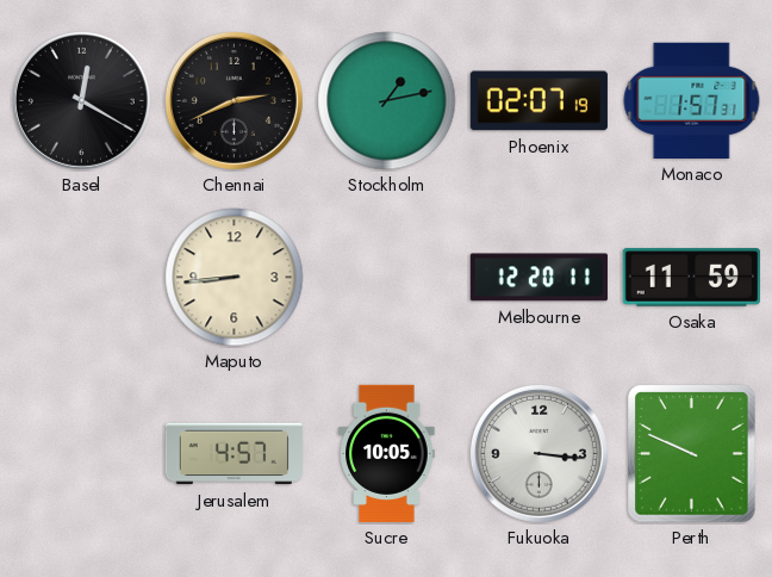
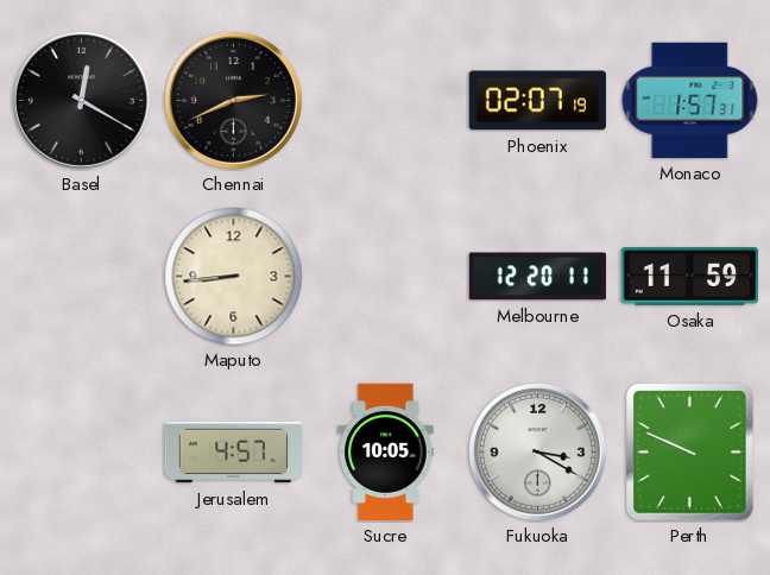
Stockholm: 1:13 -> none (387, 101)
Fukuoka: 3:16 -> 3:20 (537, 451)
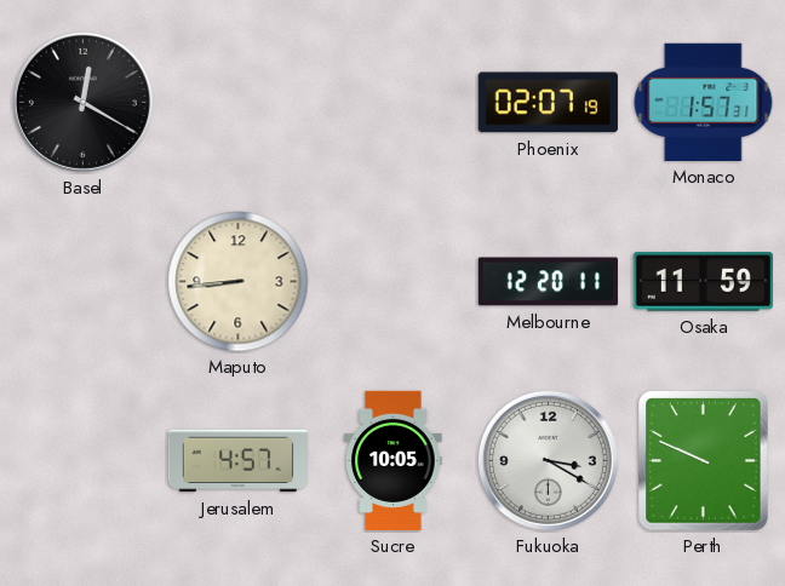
Chennai: 2:41 -> none (233, 100)
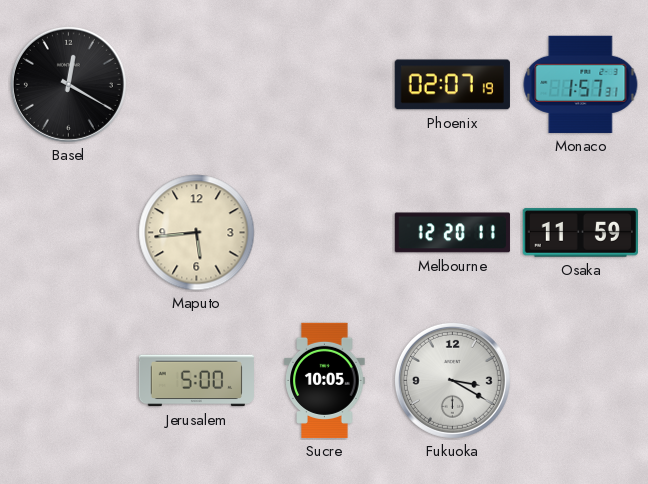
Maputo: 8:44 -> 5:44 (197, 233)
Jerusalem: 4:57 -> 5:00 (196, 381)
Perth: 9:49 -> none (704, 461)
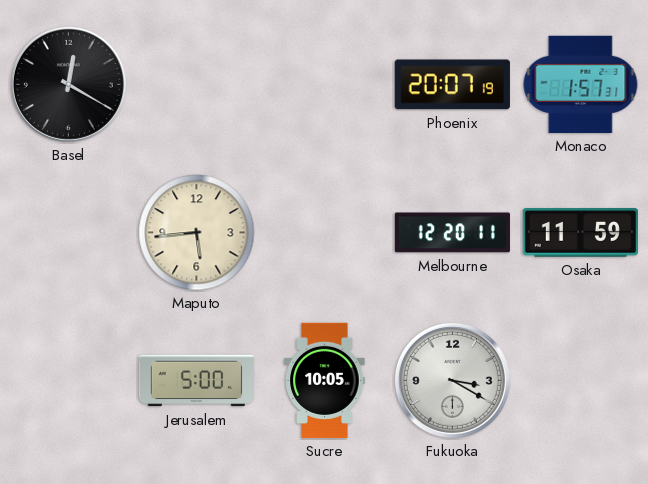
Phoenix: 02:07 -> 20:07 (452, 85)
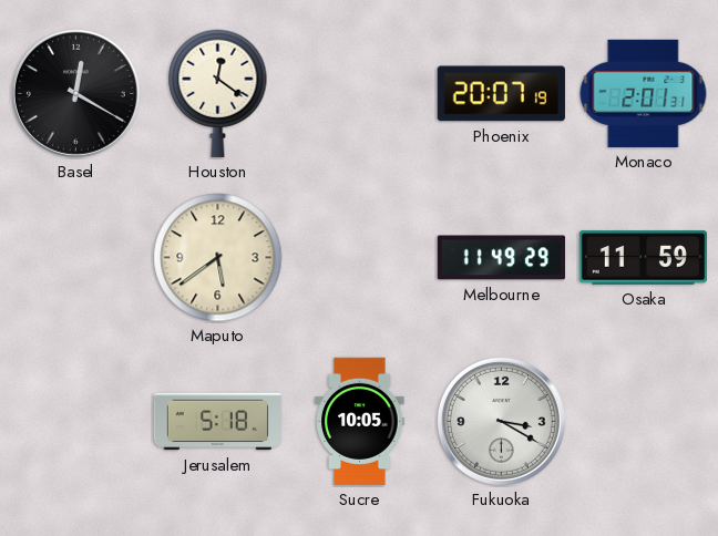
Houston: none -> 12:21 (218, 93)
Monaco: 1:57 -> 2:01 (644, 93)
Maputo: 5:44 -> 5:39 (218, 258)
Melbourne: 12:20 -> 11:49 (501, 258)
Jerusalem: 5:00 -> 5:18 (217, 422)
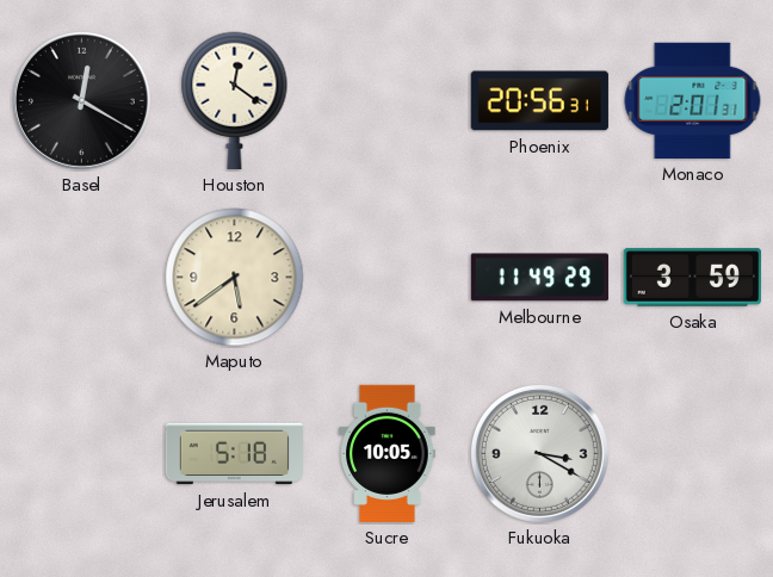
Phoenix: 20:07 -> 20:56 (539, 101)
Osaka: 11:59 -> 3:59 (692, 278)
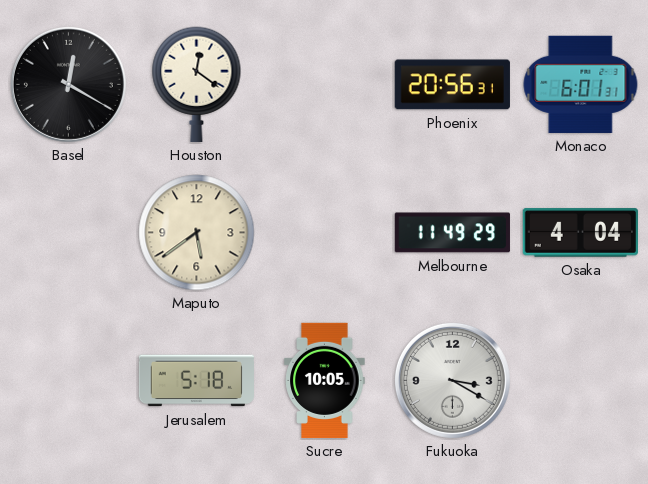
Monaco: 2:01 -> 6:01 (581, 84)
Osaka: 3:59 -> 4:04 (580, 233)
